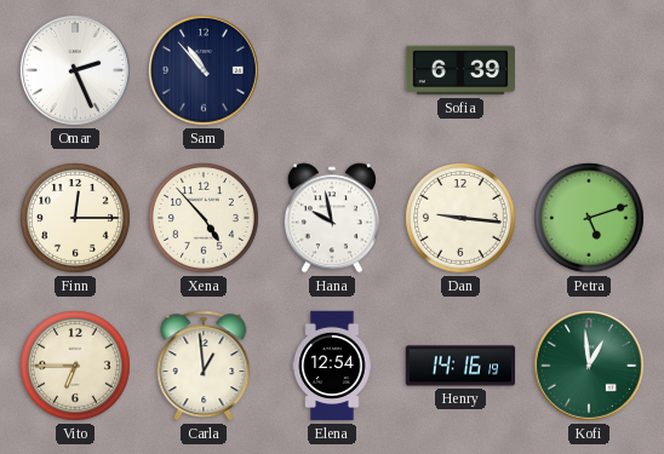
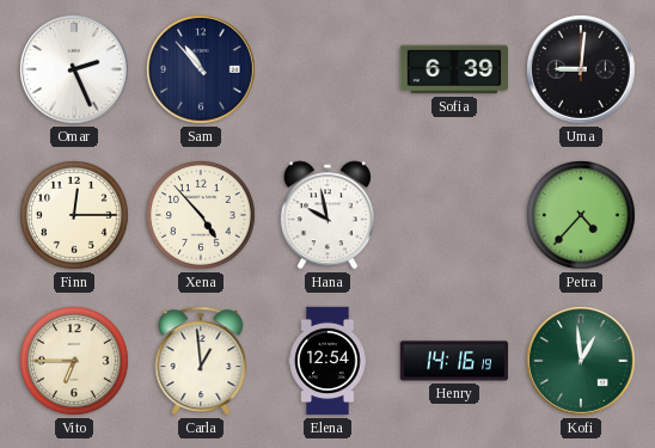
Uma: none -> 9:01 (581, 69)
Dan: 9:16 -> none (462, 219)
Petra: 5:12 -> 4:37 (582, 216)
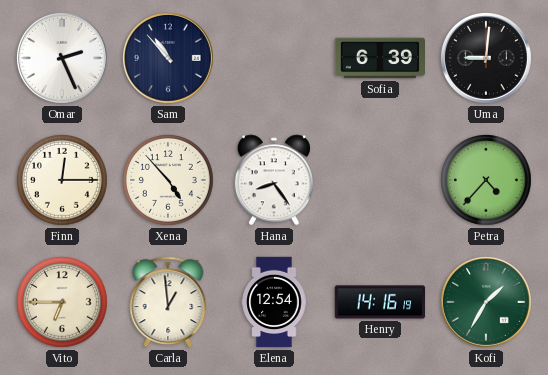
Hana: 9:58 -> 8:24 (274, 180)
Kofi: 12:59 -> 1:35 (486, 302)
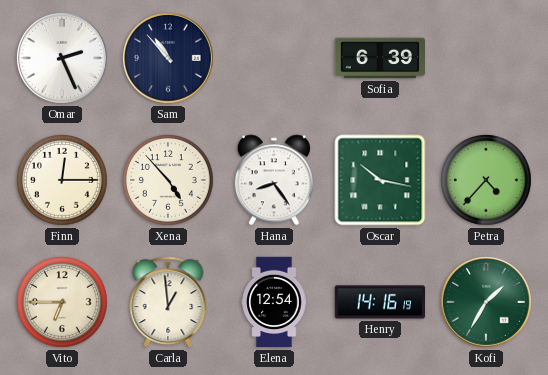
Uma: 9:01 -> none (486, 58)
Oscar: none -> 10:17 (380, 180)
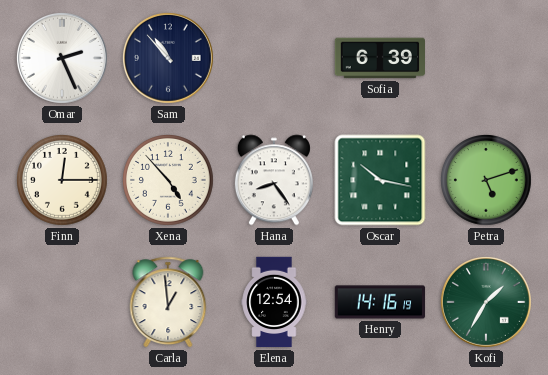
Petra: 4:37 -> 5:12 (487, 181)
Vito: 6:45 -> none (63, 303)
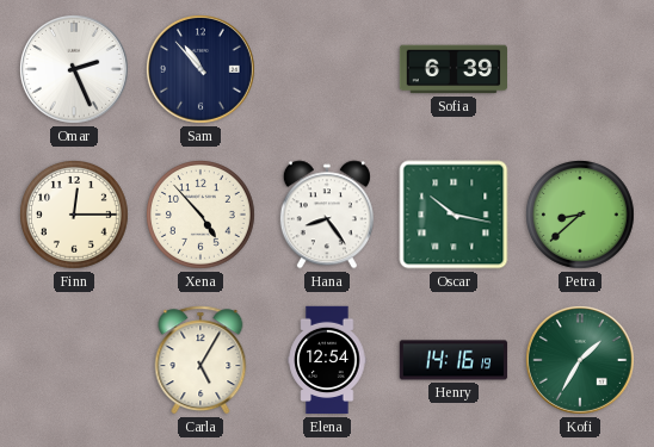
Petra: 5:12 -> 8:38 (581, 216)
Carla: 12:59 -> 5:05 (200, 360)
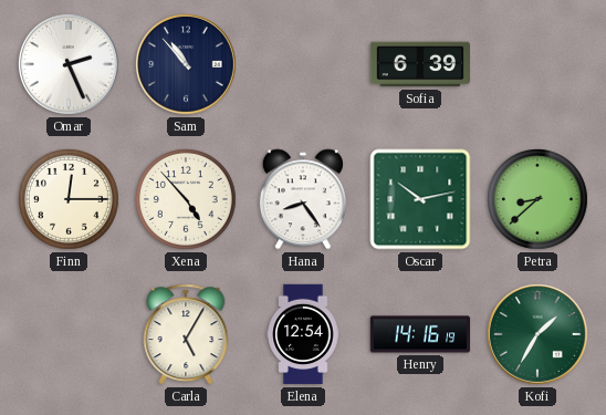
Oscar: 10:17 -> 10:13 (420, 199)
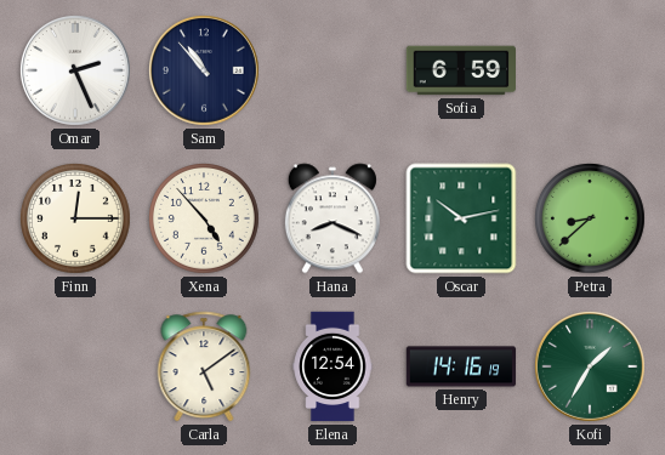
Sofia: 6:39 -> 6:59 (460, 70)
Hana: 8:24 -> 8:19 (332, 218)
Carla: 5:05 -> 5:09 (204, 366)
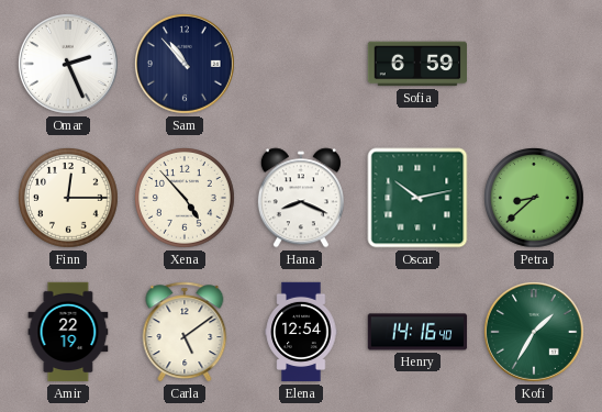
Amir: none -> 22:19 (68, 332)
Henry: 14:16:19 -> 14:16:40 (417, 332)
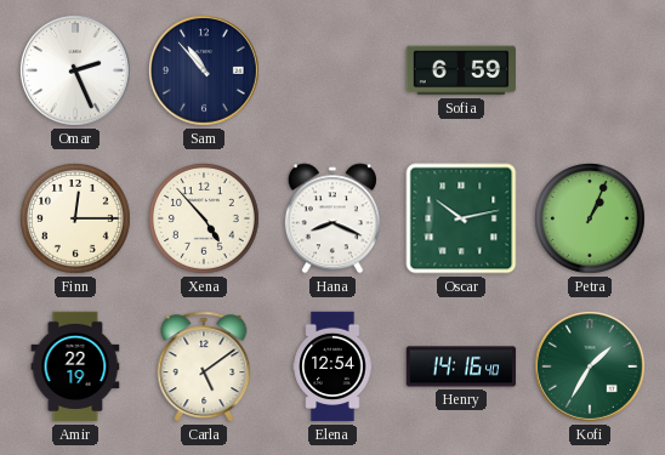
Petra: 8:38 -> 1:04 (591, 220)
